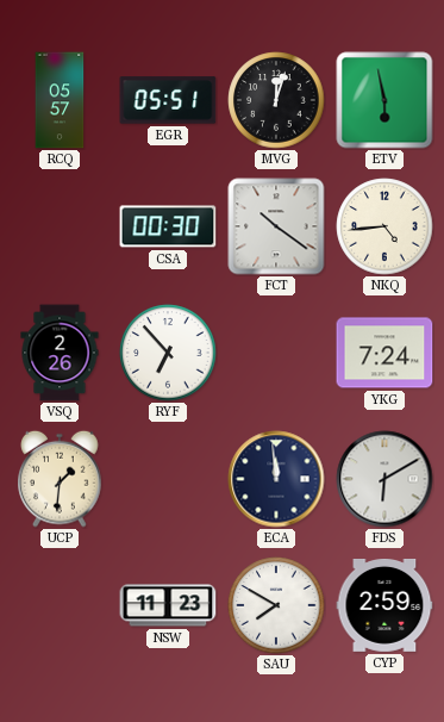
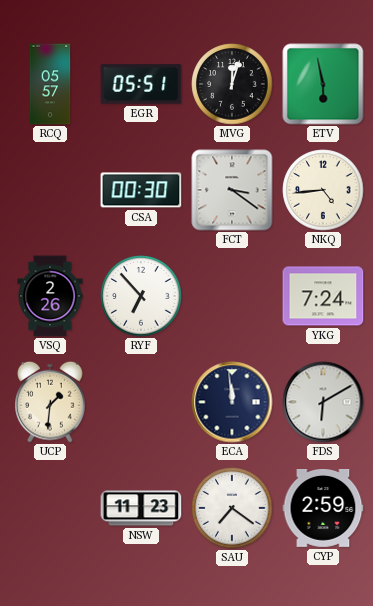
FCT: 10:21 -> 3:21 (232, 190)
SAU: 7:50 -> 7:21 (232, 508)
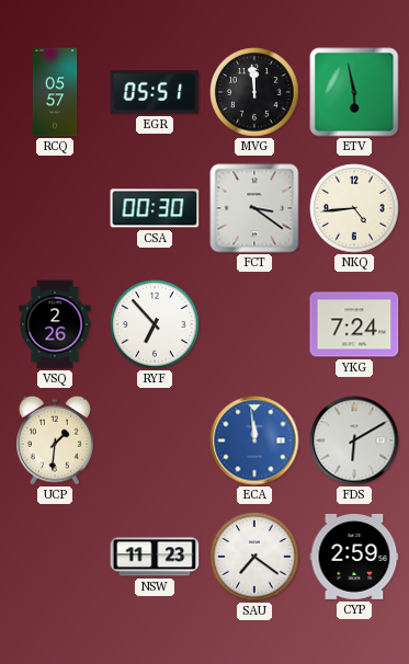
MVG: 12:03 -> 11:59 (254, 92)
ECA dial: navy -> blue (254, 440)
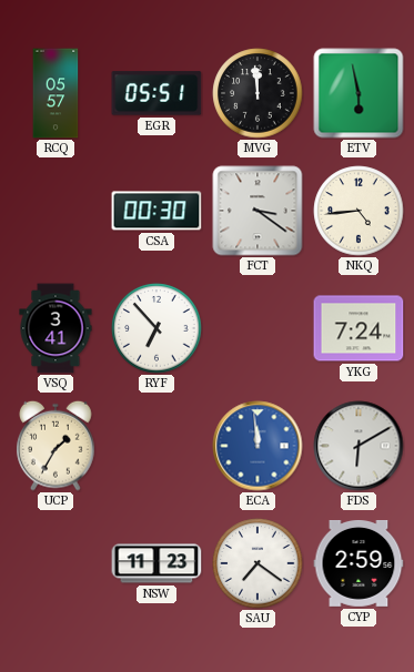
VSQ: 2:26 -> 3:41 (55, 328)
UCP: 1:31 -> 1:35 (55, 446)
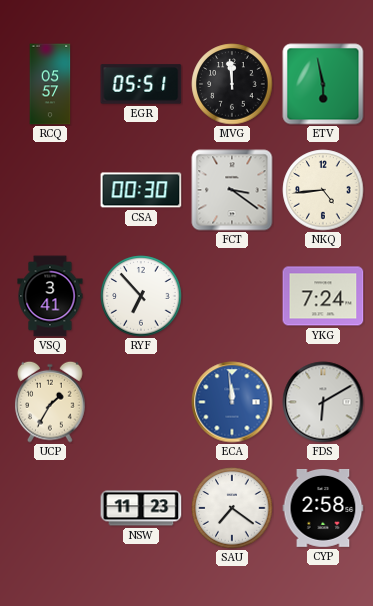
CYP: 2:59 -> 2:58 (323, 509)
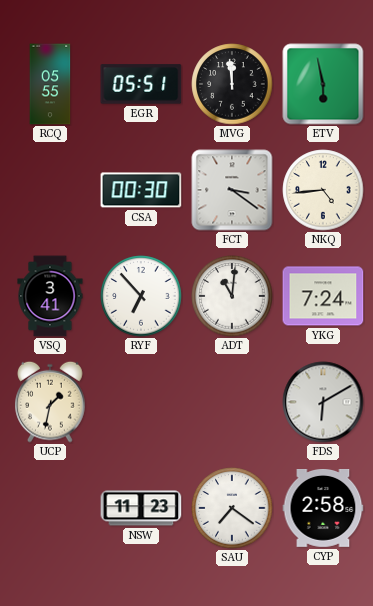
RCQ: 05:57 -> 05:55 (50, 84)
ADT: none -> 11:01 (232, 296)
UCP: 1:35 -> 1:32 (50, 402)
ECA: 11:59 -> none (232, 402)
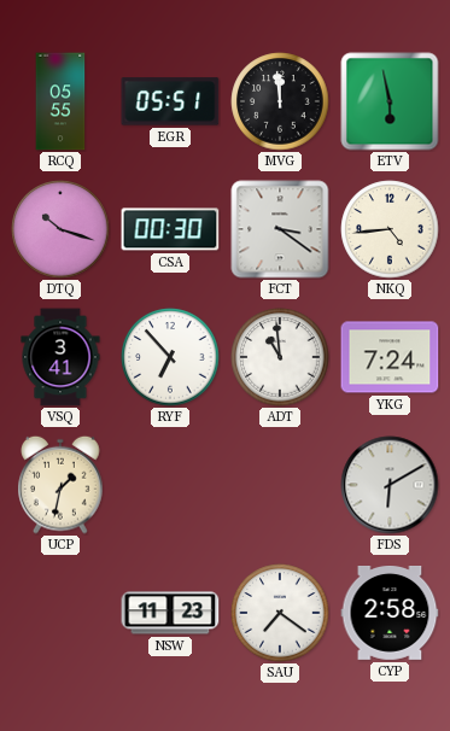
DTQ: none -> 10:18 (60, 229)
ADT: 11:01 -> 10:59 (280, 357)
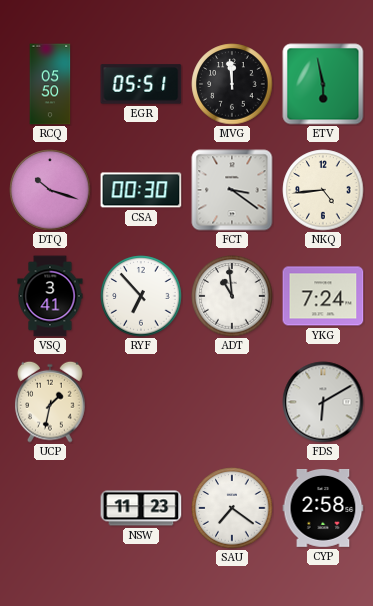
RCQ: 05:55 -> 05:50 (50, 84)
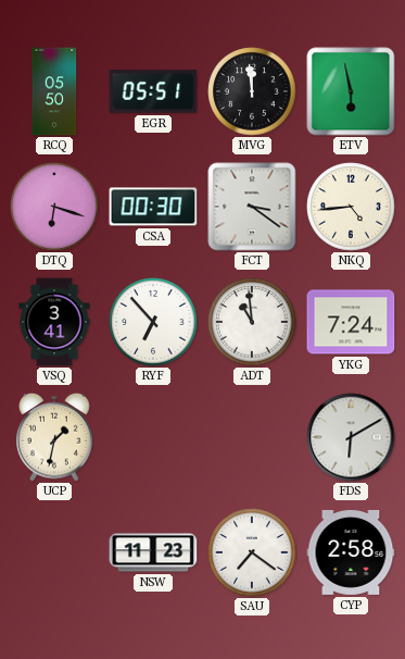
DTQ: 10:18 -> 6:18 (54, 207)
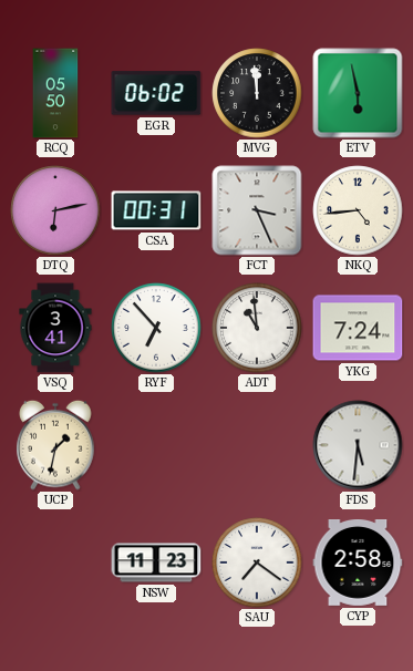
EGR: 05:51 -> 06:02 (156, 93)
DTQ: 6:18 -> 6:13 (55, 210)
CSA: 00:30 -> 00:31 (156, 210)
FCT: 3:21 -> 3:26 (257, 210)
FDS: 6:10 -> 5:31 (358, 445)
